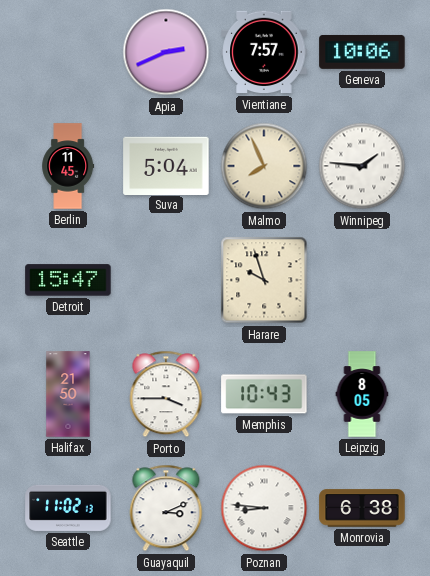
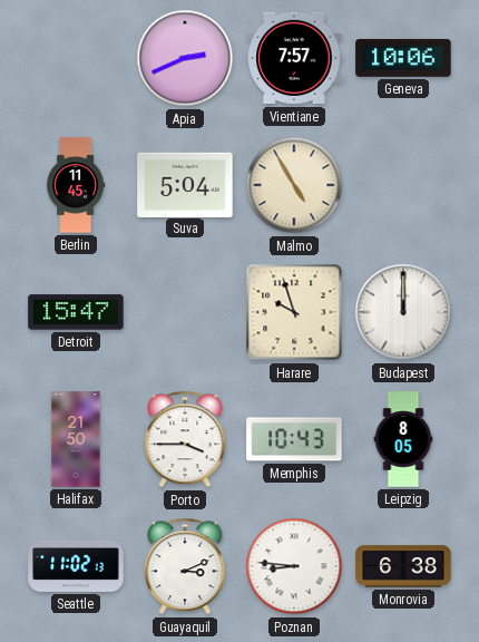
Malmo: 7:56 -> 4:55 (294, 185)
Winnipeg: 1:46 -> none (362, 166)
Budapest: none -> 12:00 (403, 312)
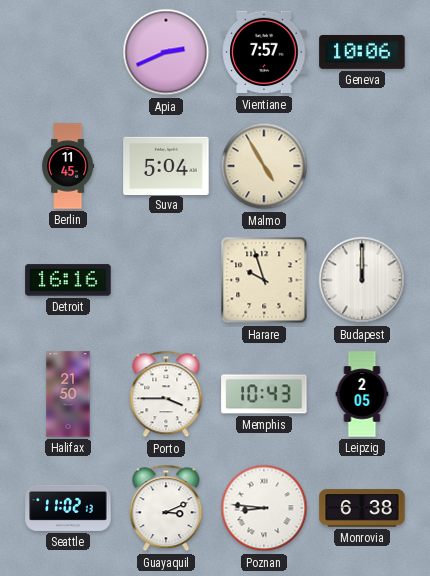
Detroit: 15:47 -> 16:16 (68, 280)
Leipzig: 8:05 -> 2:05 (362, 394)
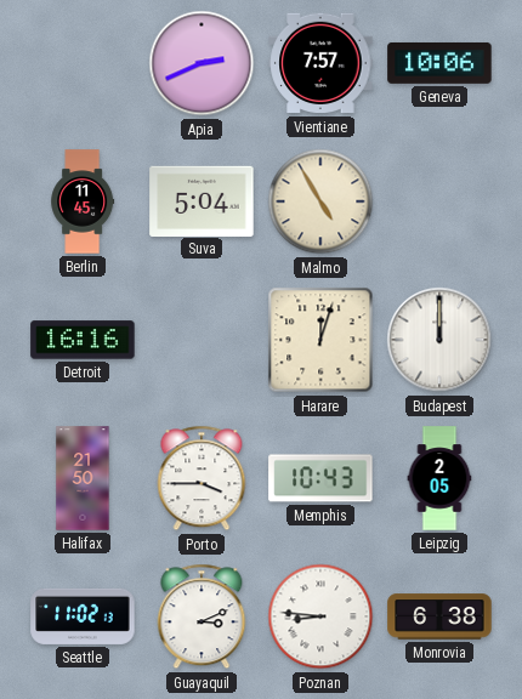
Harare: 9:57 -> 12:03 (320, 340)
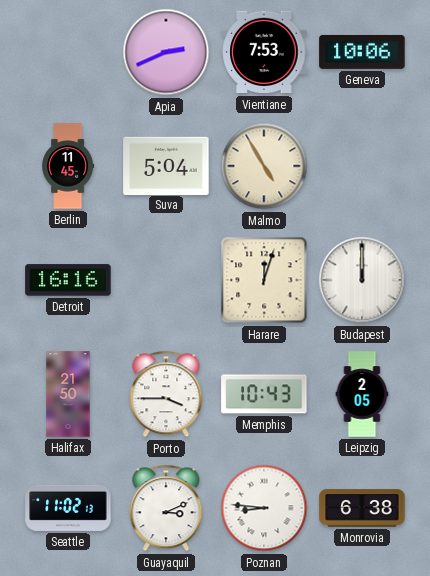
Vientiane: 7:57 -> 7:53 (264, 52)
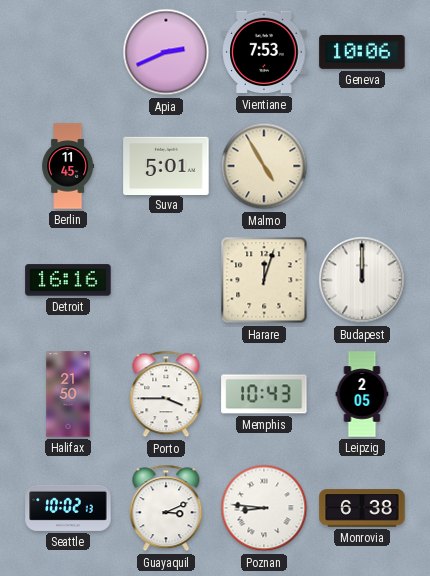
Suva: 5:04 -> 5:01 (166, 165)
Seattle: 11:02 -> 10:02 (68, 508)
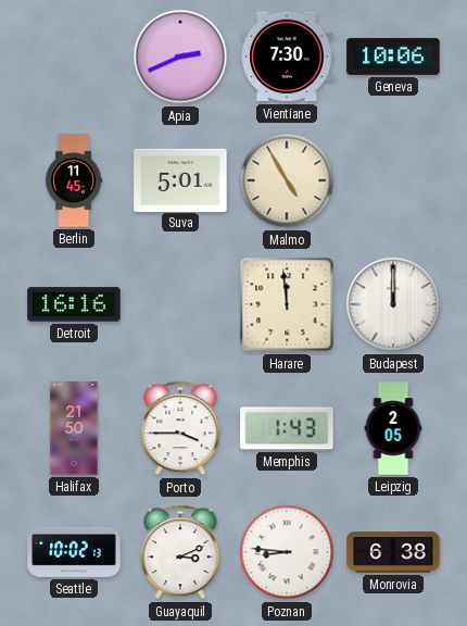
Vientiane: 7:53 -> 7:30 (287, 57)
Harare: 12:03 -> 11:59 (287, 304)
Memphis: 10:43 -> 1:43 (287, 428)
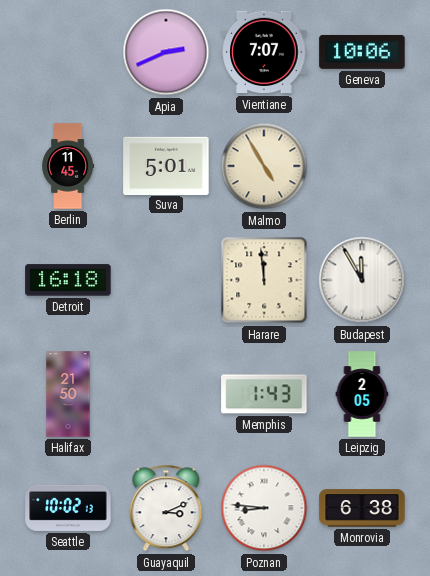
Vientiane: 7:30 -> 7:07 (264, 52)
Detroit: 16:16 -> 16:18 (68, 280)
Budapest: 12:00 -> 11:55 (362, 280)
Porto: 3:45 -> none (180, 428)
